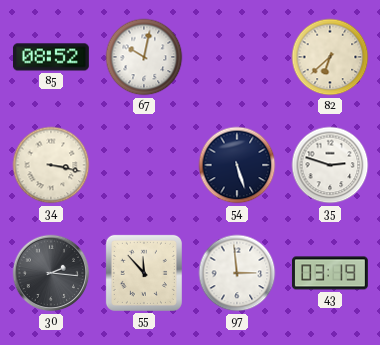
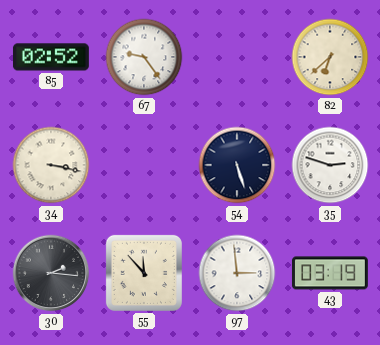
85: 08:52 -> 02:52 (51, 57)
67: 10:02 -> 9:24 (144, 57)
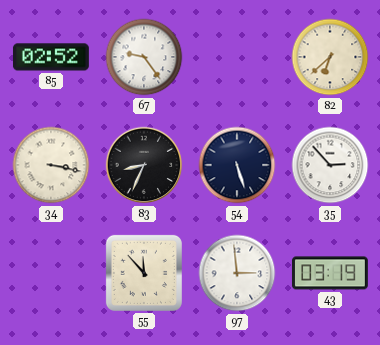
83: none -> 8:34 (144, 165)
35: 2:48 -> 2:53 (330, 165)
30: 2:16 -> none (51, 273)
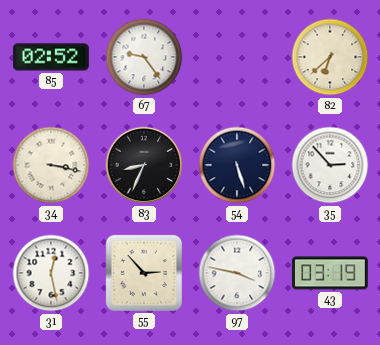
31: none -> 12:28 (51, 273)
55: 11:53 -> 2:53 (144, 273)
97: 2:59 -> 3:47 (237, 273)
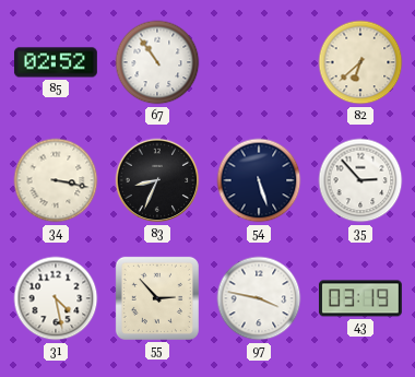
67: 9:24 -> 10:54 (157, 62)
31: 12:28 -> 4:28 (56, 298)
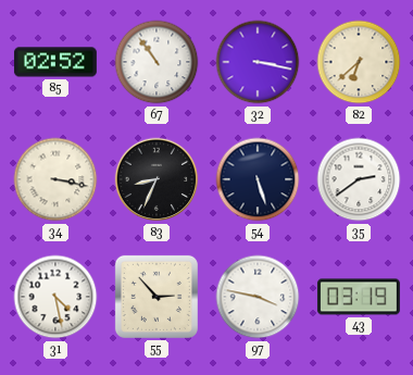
32: none -> 3:17 (258, 62)
35: 2:53 -> 2:39 (359, 179)
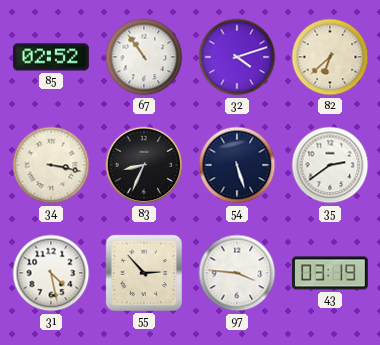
32: 3:17 -> 4:12 (237, 57)
97: 3:47 -> 3:46 (237, 273)
